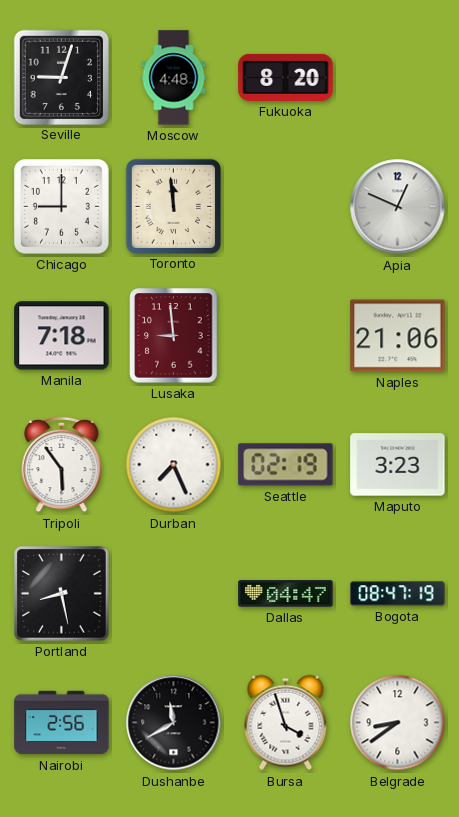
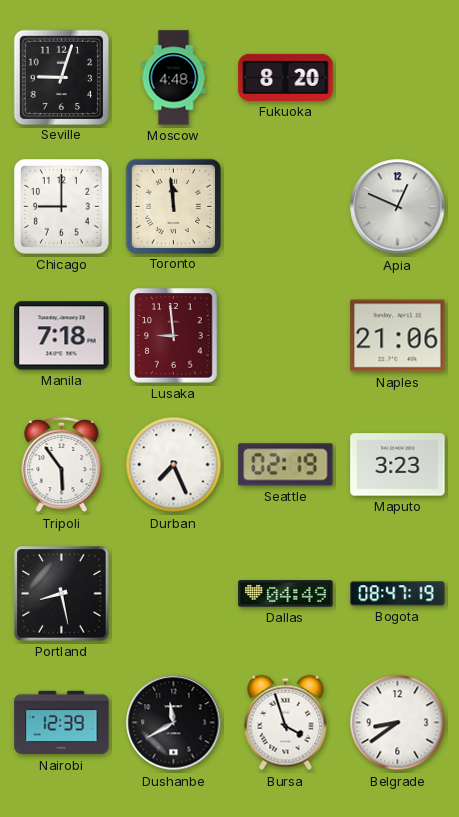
Dallas: 04:47 -> 04:49 (286, 594)
Nairobi: 2:56 -> 12:39 (62, 723)
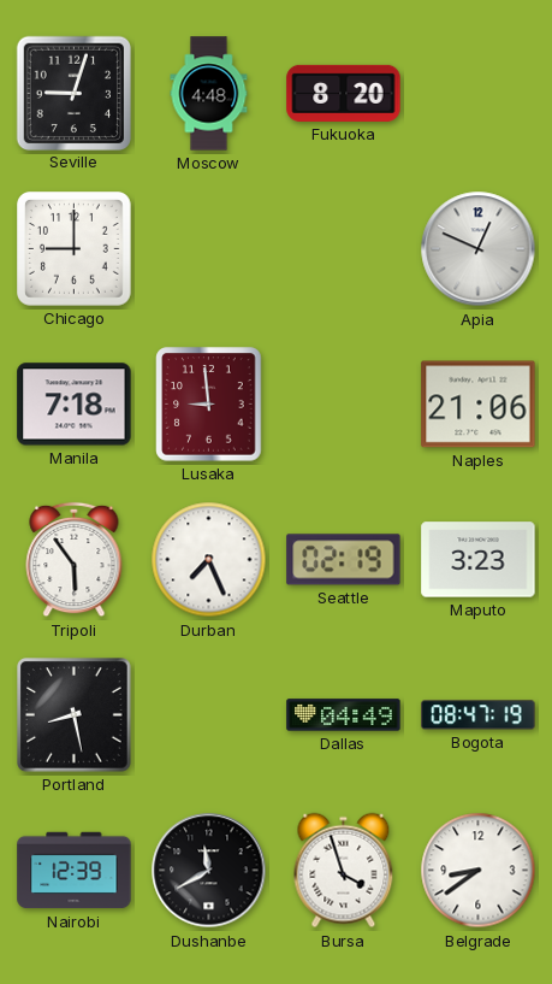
Toronto: 11:59 -> none (173, 206)
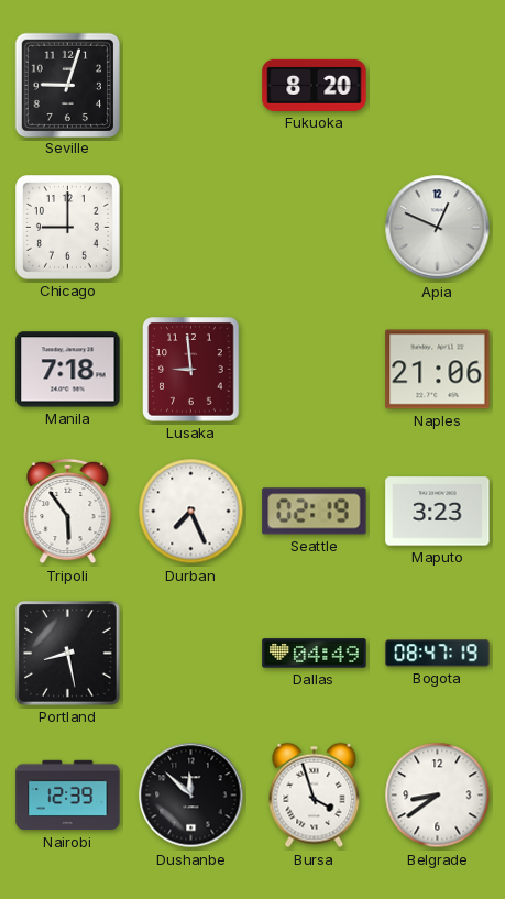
Moscow: 4:48 -> none (209, 94)
Dushanbe: 11:40 -> 11:52 (191, 796)
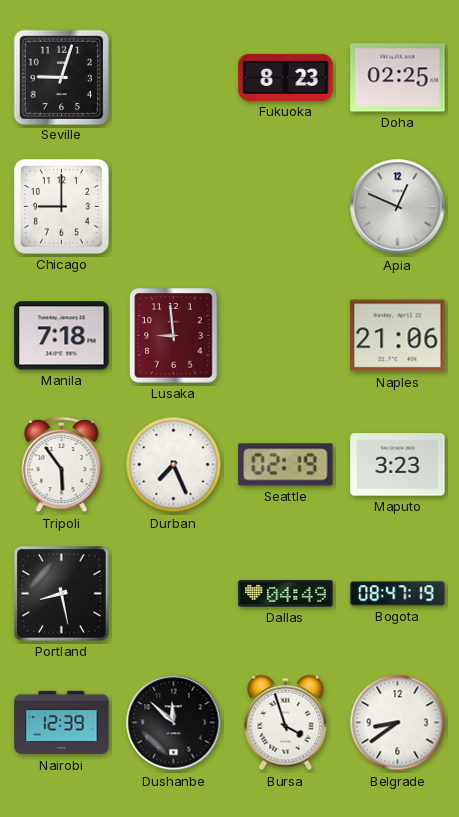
Fukuoka: 8:20 -> 8:23 (286, 77)
Doha: none -> 02:25 (398, 78)
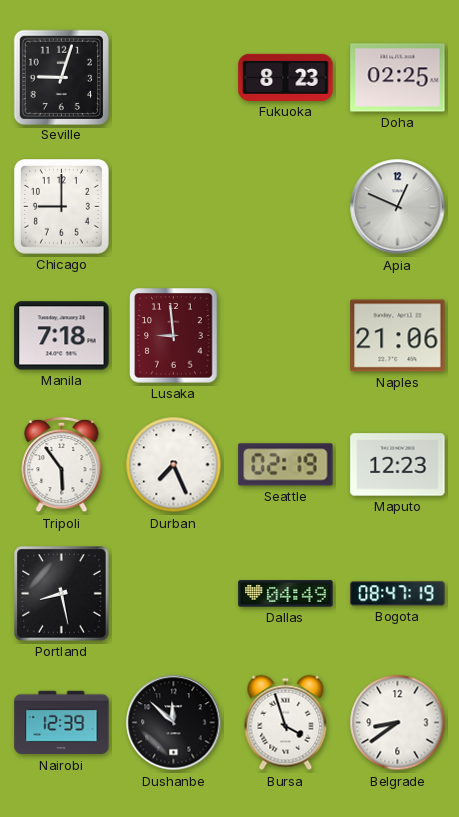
Maputo: 3:23 -> 12:23 (398, 465)
